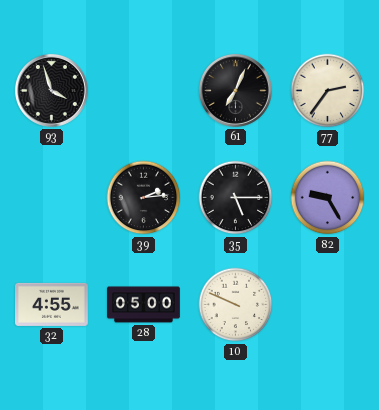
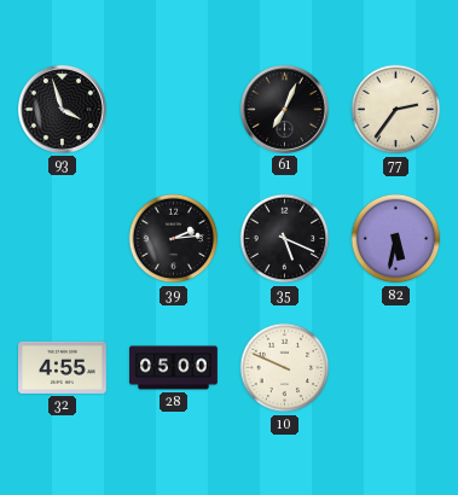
35: 5:15 -> 5:19 (285, 239)
82: 9:25 -> 5:32 (396, 239)
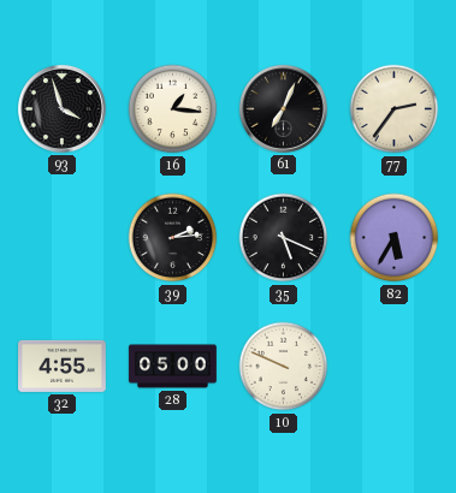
16: none -> 1:16 (173, 109)
82: 5:32 -> 5:35 (395, 238)
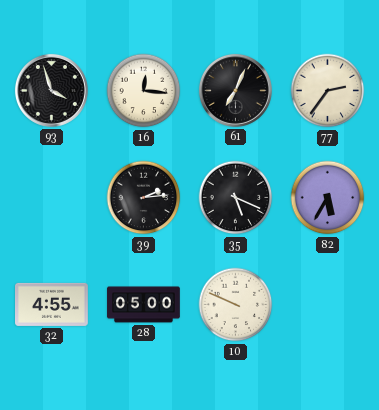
16: 1:16 -> 12:16 (144, 91)
